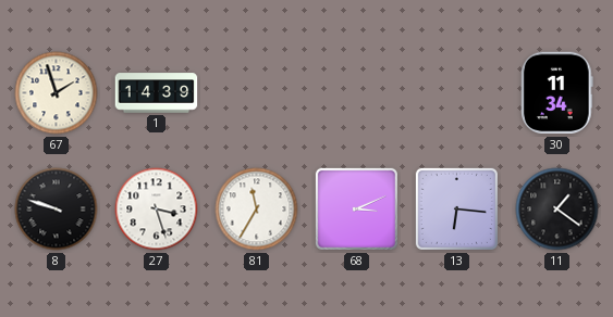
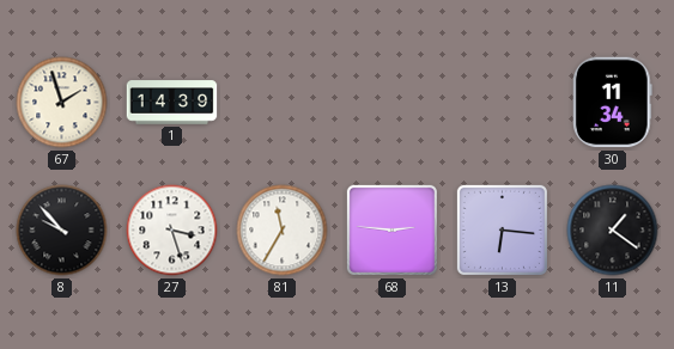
8: 9:48 -> 9:53 (62, 231)
68: 3:11 -> 2:46 (391, 229)
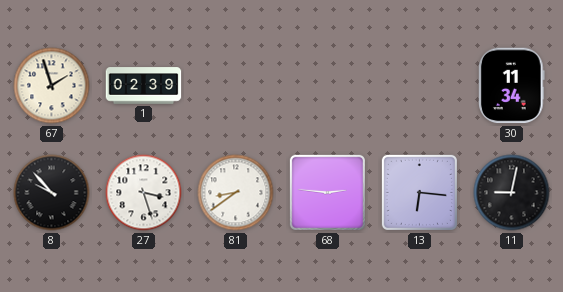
1: 14:39 -> 02:39 (144, 86)
81: 11:35 -> 8:39 (236, 193)
11: 1:21 -> 9:02 (512, 193)
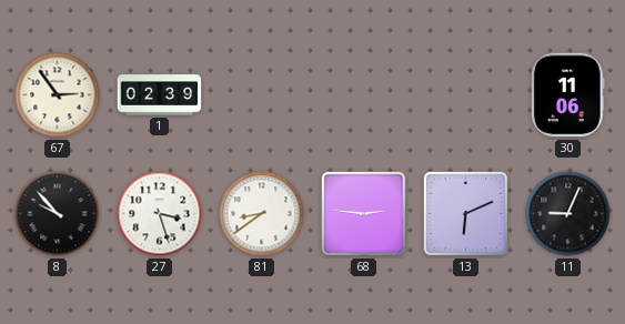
67: 1:57 -> 2:54 (58, 95)
30: 11:34 -> 11:06 (567, 95)
13: 6:16 -> 6:11 (465, 213)
11: 9:02 -> 9:04 (568, 214)
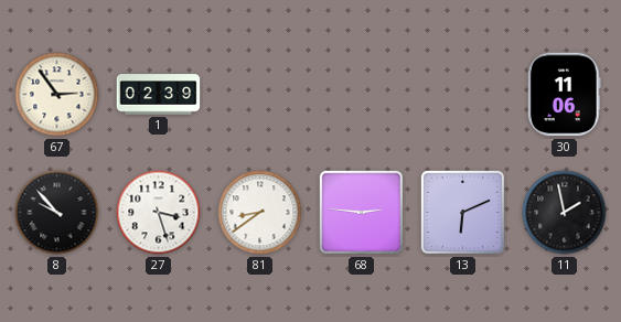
11: 9:04 -> 1:58 (565, 213)
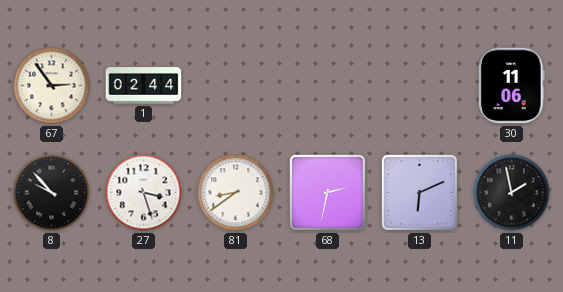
1: 02:39 -> 02:44 (144, 86)
68: 2:46 -> 2:32 (327, 192)
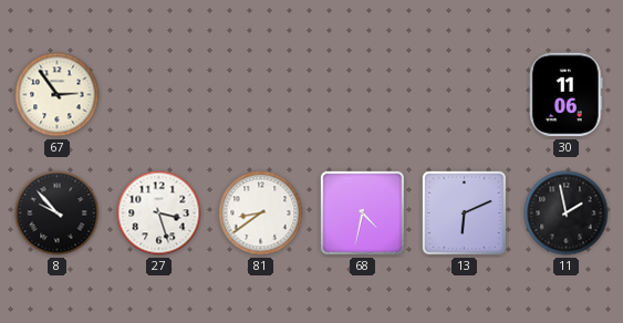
1: 02:44 -> none (144, 86)
68: 2:32 -> 4:32 (362, 212)
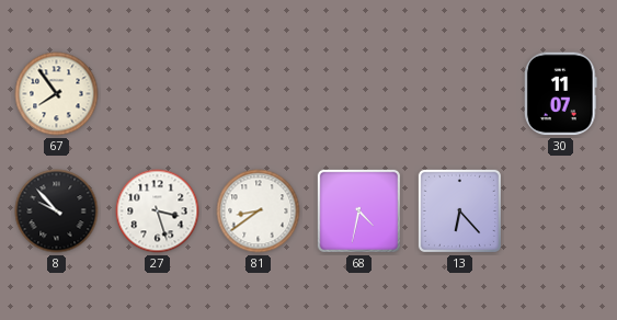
67: 2:54 -> 7:54 (57, 94)
30: 11:06 -> 11:07 (560, 94)
13: 6:11 -> 6:23 (459, 210)
11: 1:58 -> none (567, 213)
